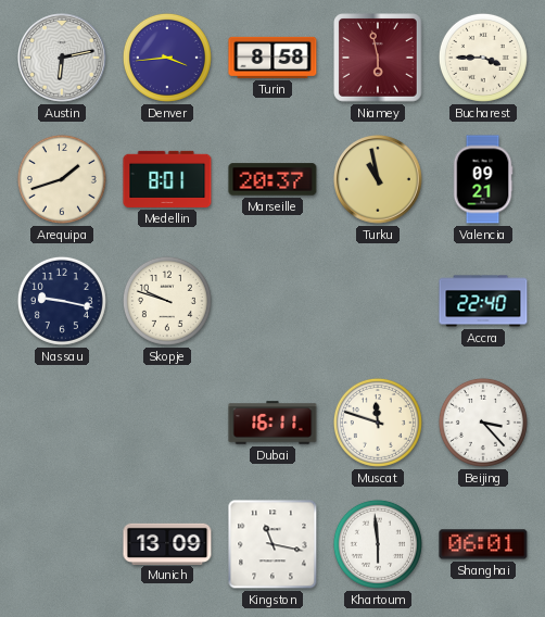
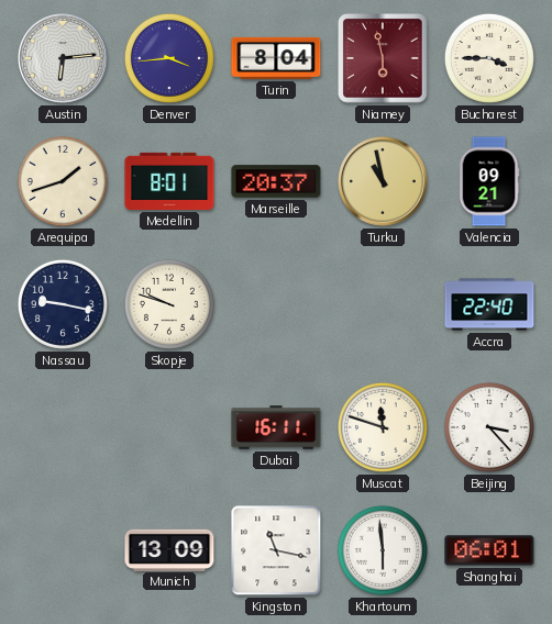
Austin: 6:13 -> 6:14 (64, 59)
Turin: 8:58 -> 8:04 (276, 58)
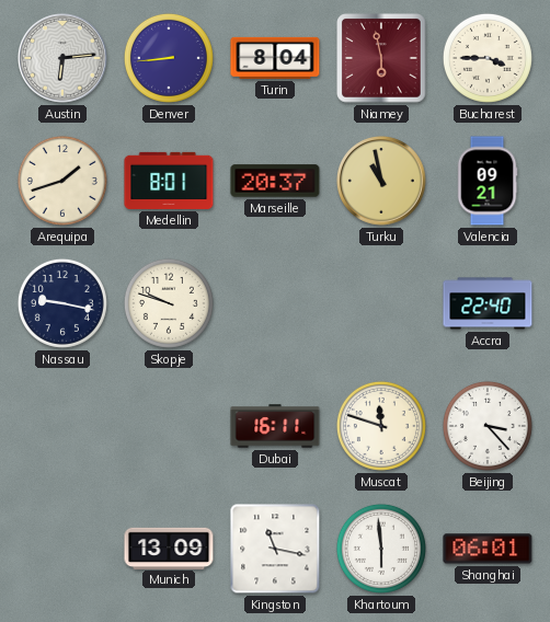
Denver: 3:44 -> 8:44 (169, 58)
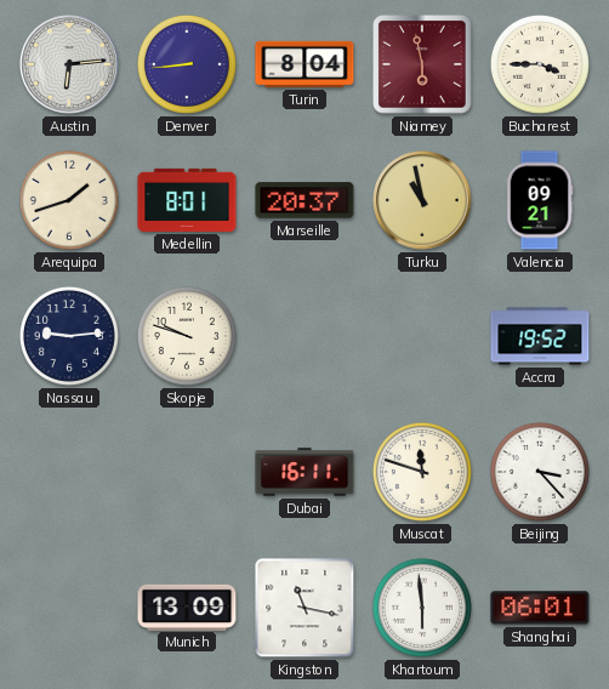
Nassau: 9:17 -> 9:14 (69, 336)
Accra: 22:40 -> 19:52 (540, 336)
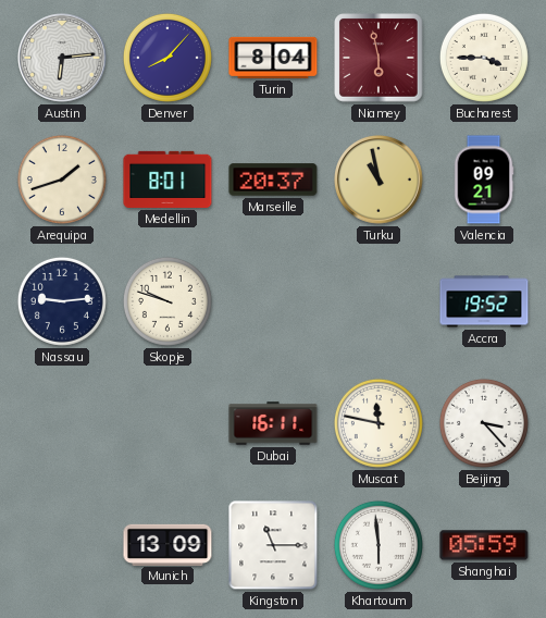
Denver: 8:44 -> 8:07 (167, 58)
Muscat: 11:48 -> 11:47 (379, 423)
Kingston: 11:17 -> 11:15 (273, 545)
Shanghai: 06:01 -> 05:59 (484, 545)
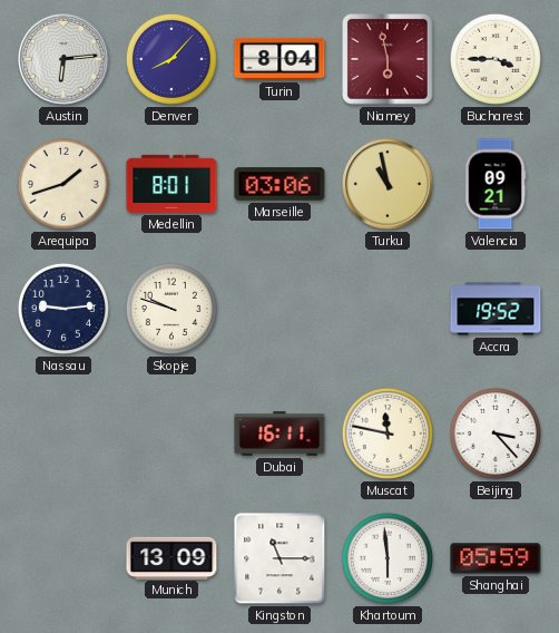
Marseille: 20:37 -> 03:06 (279, 184)
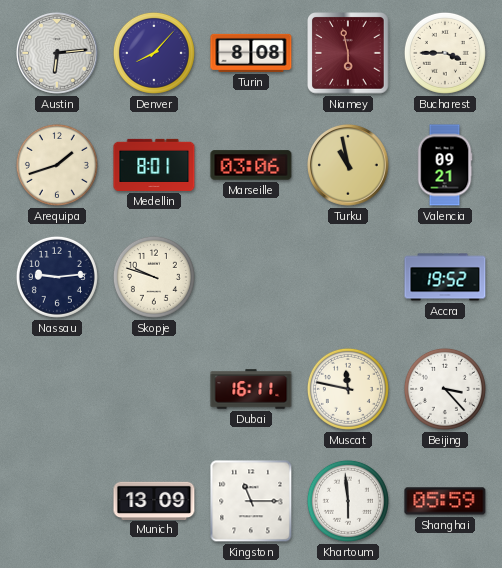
Turin: 8:04 -> 8:08 (251, 53)
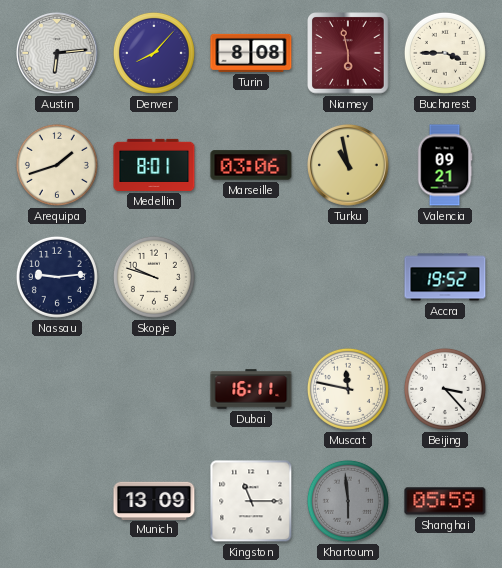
Khartoum dial: white -> grey (348, 501)
